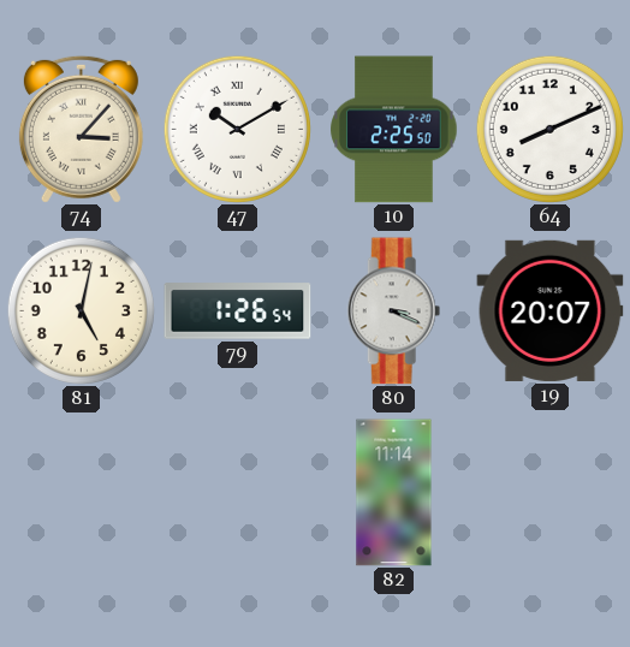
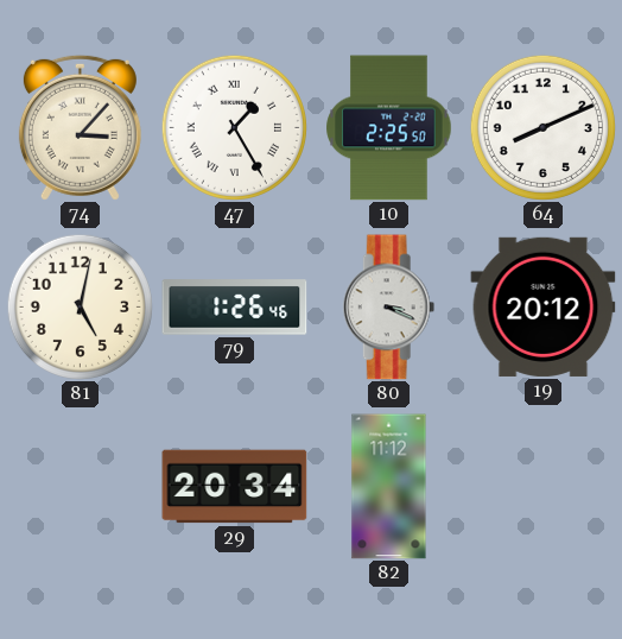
47: 10:10 -> 1:25 (234, 127)
79: 1:26:54 -> 1:26:46 (235, 308)
19: 20:07 -> 20:12 (544, 306)
29: none -> 20:34 (235, 487)
82: 11:14 -> 11:12 (389, 487)
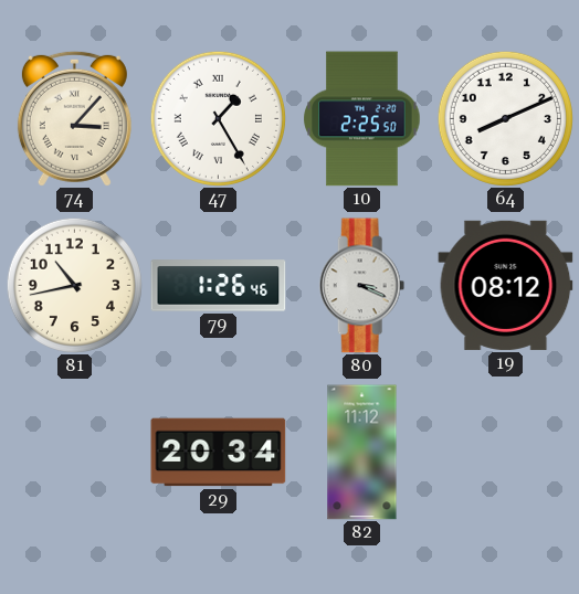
81: 5:02 -> 10:43 (74, 285)
19: 20:12 -> 08:12 (506, 285)
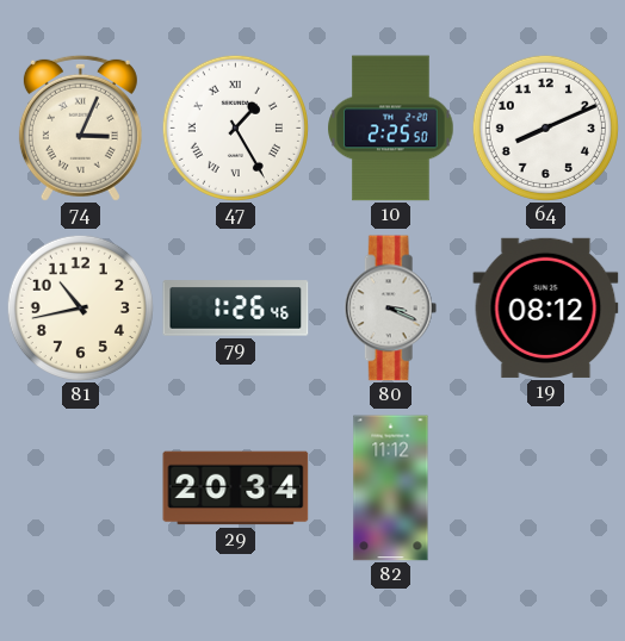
74: 3:07 -> 3:04 (80, 127)
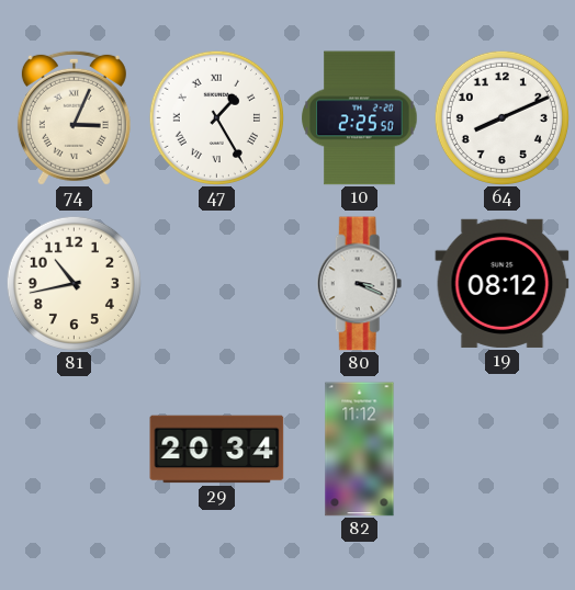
79: 1:26 -> none (236, 309)
